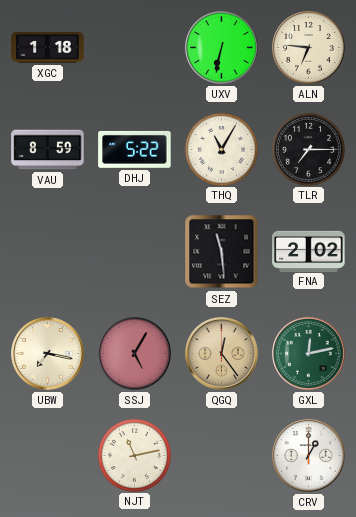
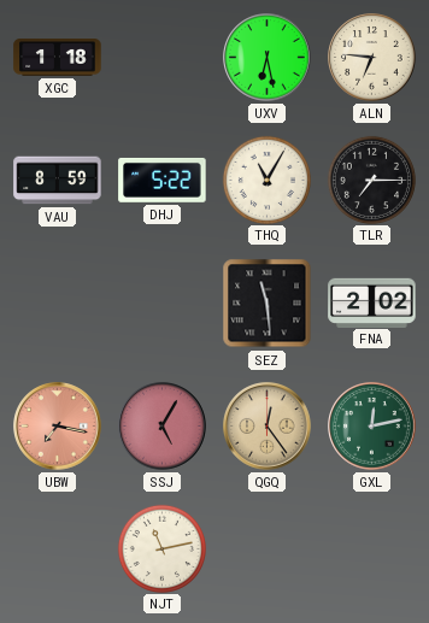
UXV: 6:32 -> 6:28 (268, 58)
UBW dial: cream -> salmon (58, 427)
CRV: 1:00 -> none (309, 456)
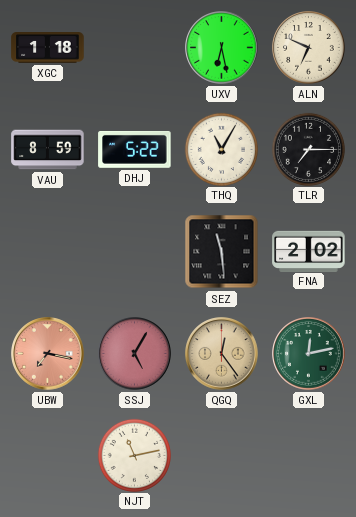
ALN: 6:46 -> 6:49 (309, 48)
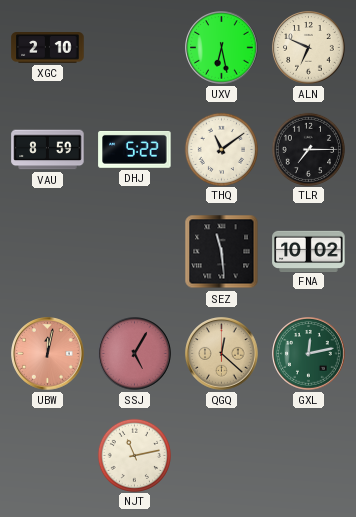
XGC: 1:18 -> 2:10 (48, 48)
THQ: 11:05 -> 11:09 (221, 149)
FNA: 2:02 -> 10:02 (309, 251)
UBW: 7:17 -> 12:02 (48, 354)
QGQ: 12:24 -> 12:22 (222, 354)
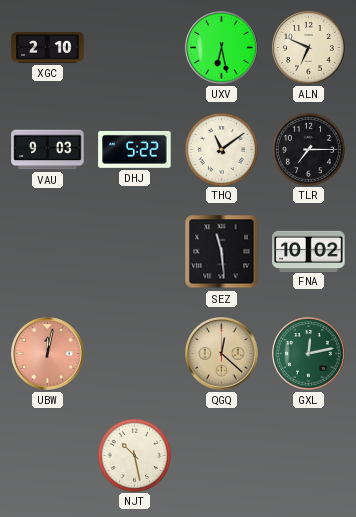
VAU: 8:59 -> 9:03 (48, 150)
SSJ: 5:05 -> none (135, 354)
NJT: 11:13 -> 10:28 (134, 455)
